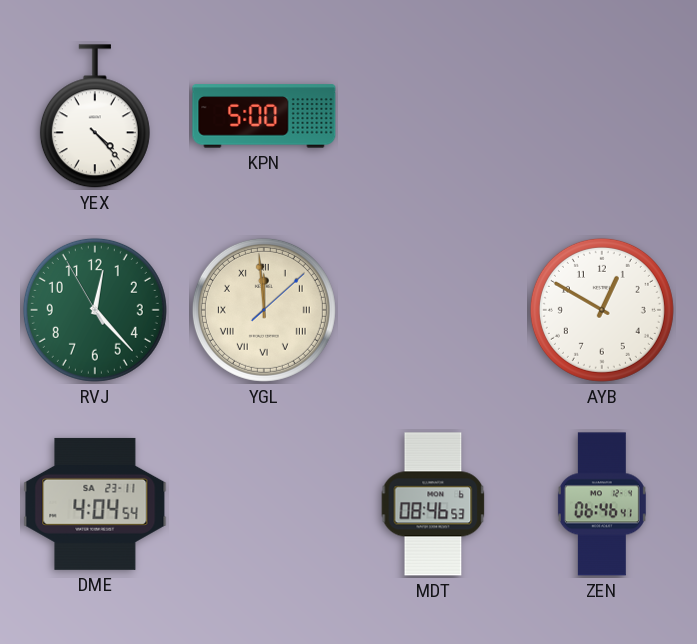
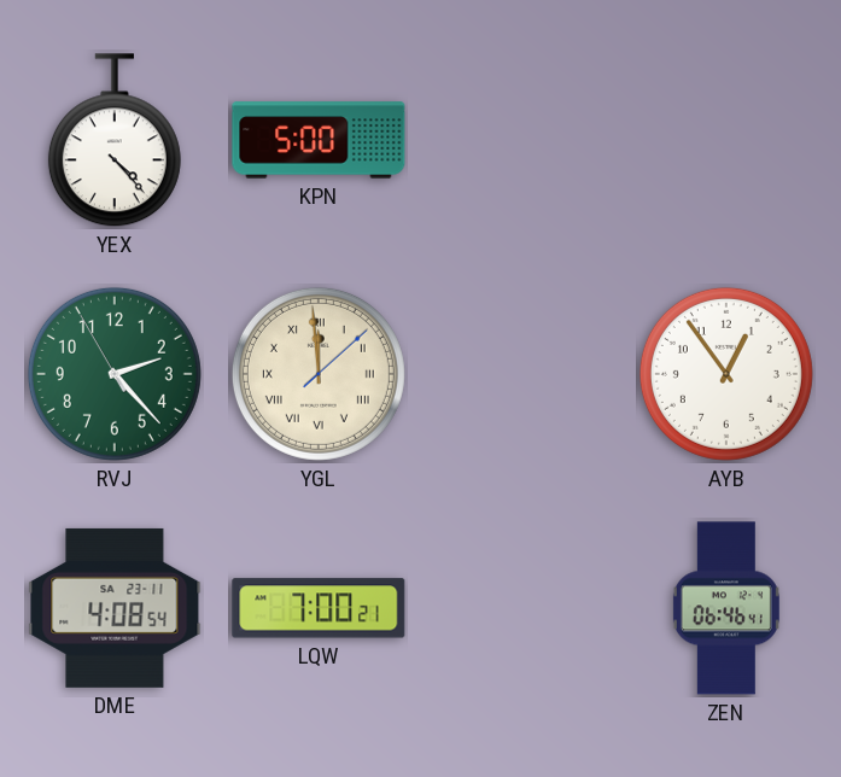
RVJ: 12:22 -> 2:22 (115, 374)
AYB: 12:50 -> 12:54 (726, 374)
DME: 4:04 -> 4:08 (115, 608)
LQW: none -> 7:00 (319, 608)
MDT: 08:46 -> none (433, 504)
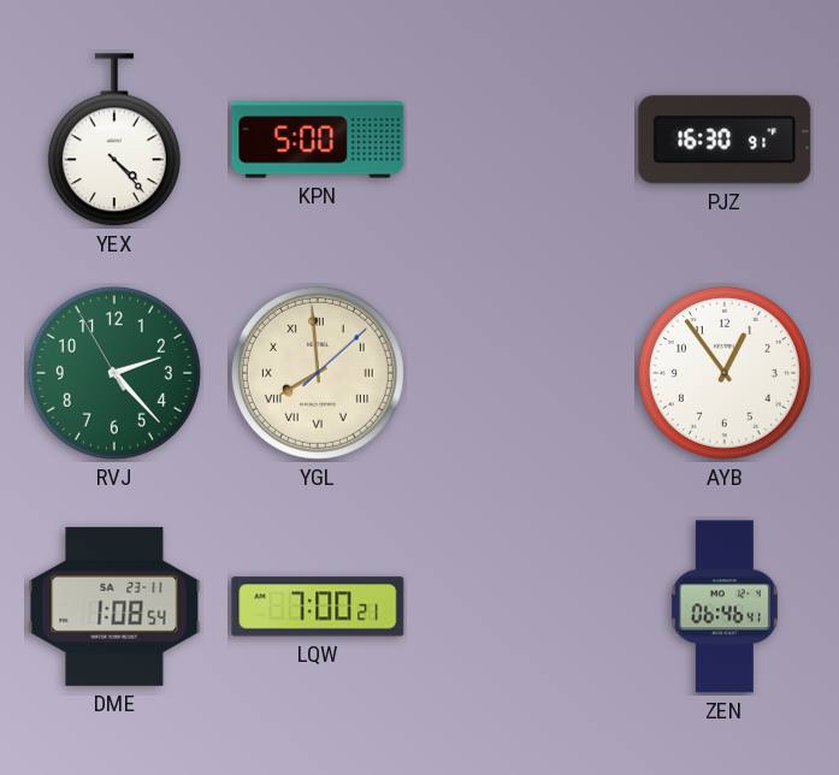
PJZ: none -> 16:30 (725, 140)
YGL: 11:59 -> 7:59 (318, 373)
DME: 4:08 -> 1:08 (114, 607)
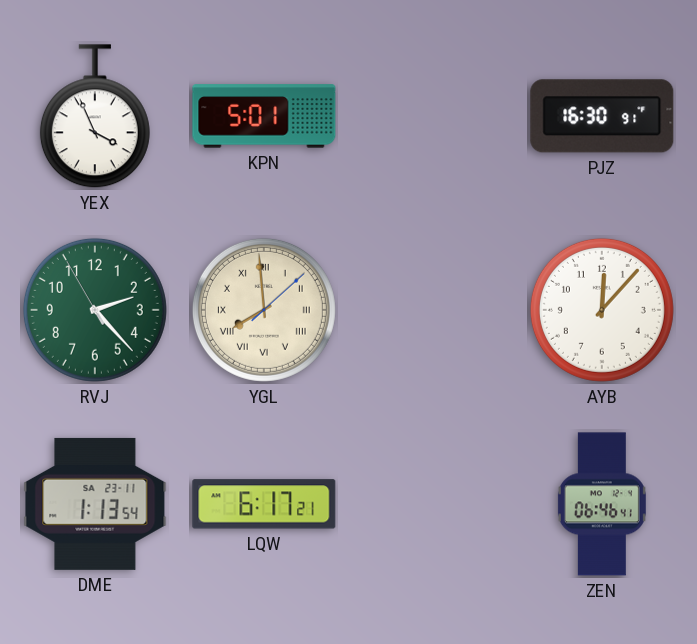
YEX: 4:23 -> 3:56 (95, 117)
KPN: 5:00 -> 5:01 (264, 116)
AYB: 12:54 -> 12:07 (602, 310)
DME: 1:08 -> 1:13 (95, 504)
LQW: 7:00 -> 6:17 (264, 504)
